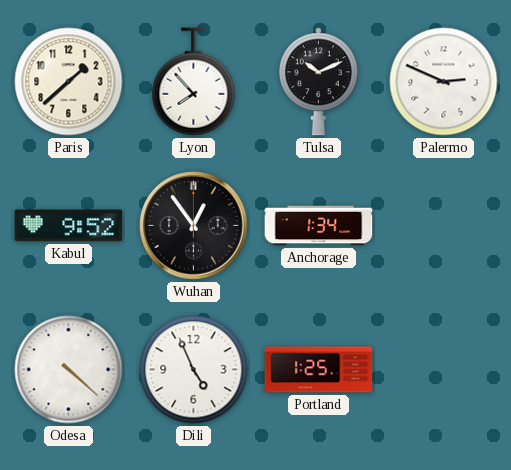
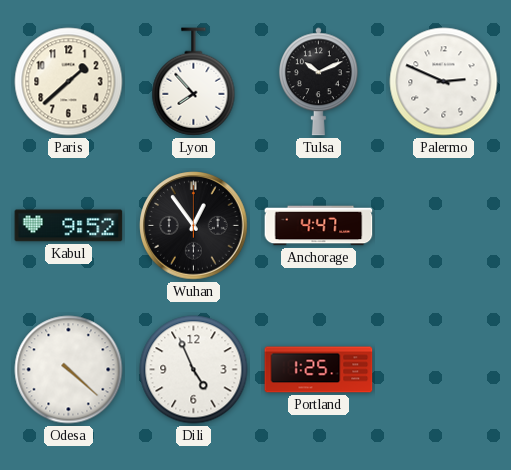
Anchorage: 1:34 -> 4:47 (319, 226)
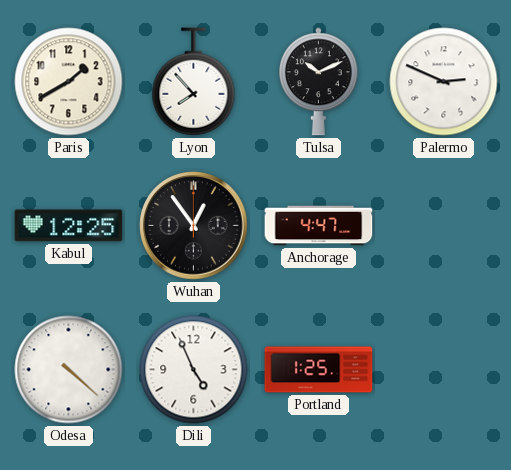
Paris: 1:38 -> 1:40 (69, 82)
Kabul: 9:52 -> 12:25 (69, 226)
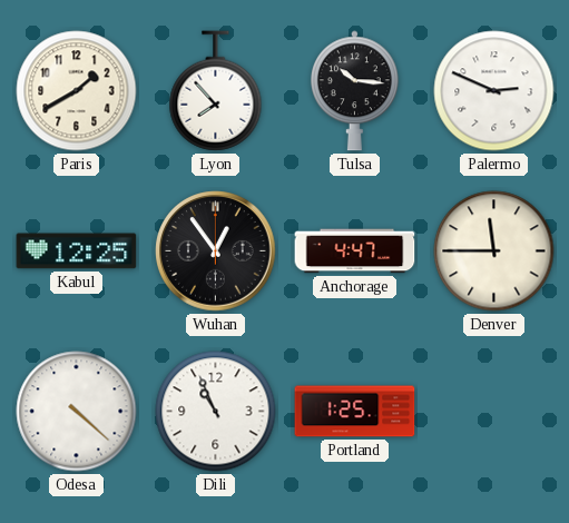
Tulsa: 10:11 -> 10:16 (354, 91)
Denver: none -> 11:45 (494, 251)
Dili: 4:56 -> 10:56 (216, 412)
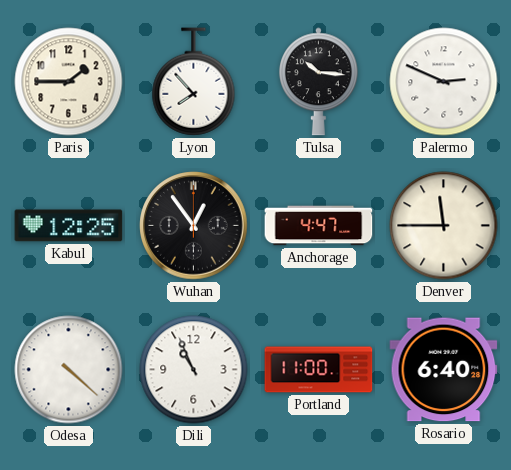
Paris: 1:40 -> 1:45 (69, 82)
Portland: 1:25 -> 11:00 (319, 370)
Rosario: none -> 6:40 (444, 370)
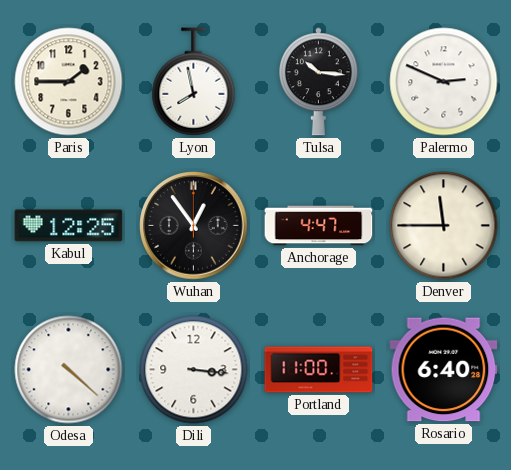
Lyon: 7:53 -> 7:58 (194, 82)
Dili: 10:56 -> 3:16 (194, 370)
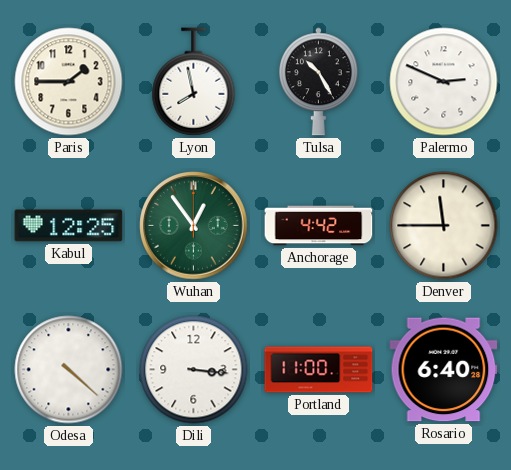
Tulsa: 10:16 -> 10:25 (318, 82)
Wuhan dial: black -> green (194, 226)
Anchorage: 4:47 -> 4:42 (319, 226)
